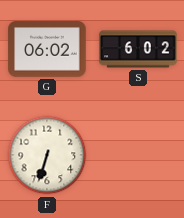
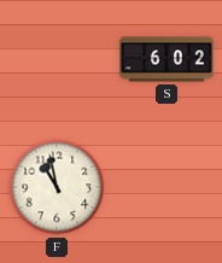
G: 06:02 -> none (47, 49)
F: 6:33 -> 10:58 (57, 187)
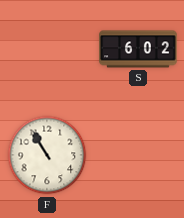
F: 10:58 -> 10:55 (47, 155)
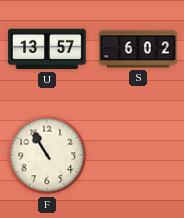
U: none -> 13:57 (47, 49)
